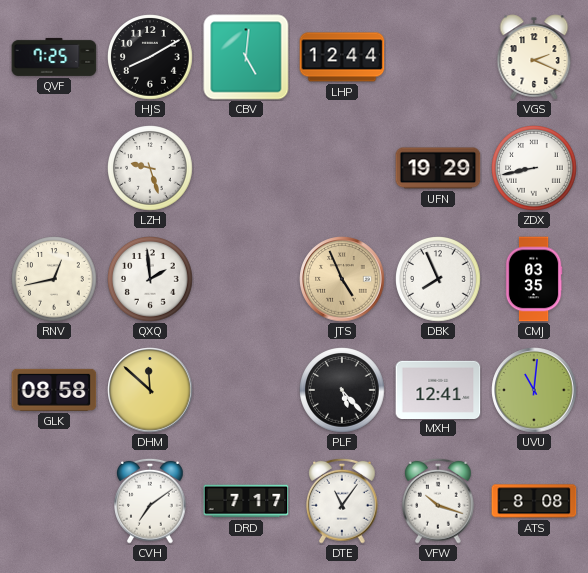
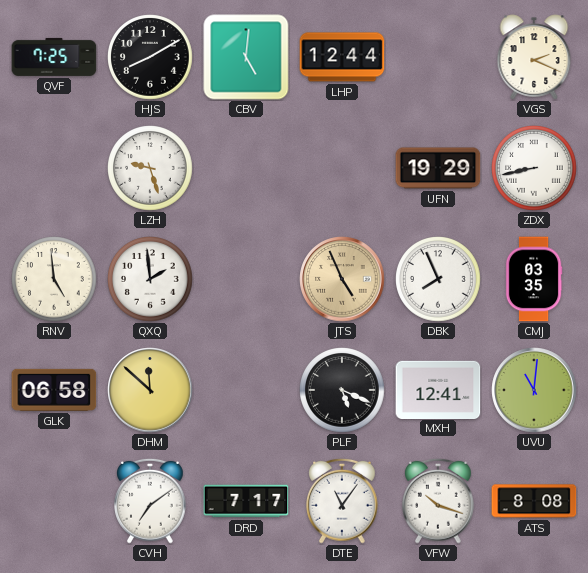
RNV: 12:43 -> 4:59 (54, 279)
GLK: 08:58 -> 06:58 (54, 390)
PLF: 5:23 -> 5:19 (342, 390)
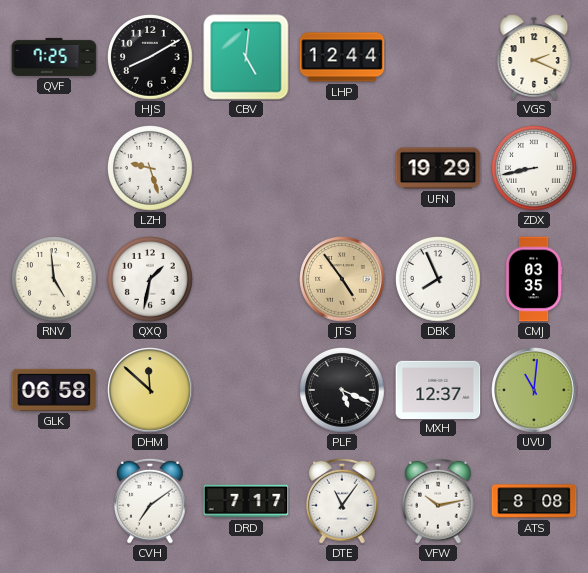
QXQ: 1:59 -> 1:32 (150, 279)
JTS: 4:56 -> 4:54 (342, 279)
MXH: 12:41 -> 12:37 (438, 389)
VFW: 10:18 -> 10:13 (439, 501)
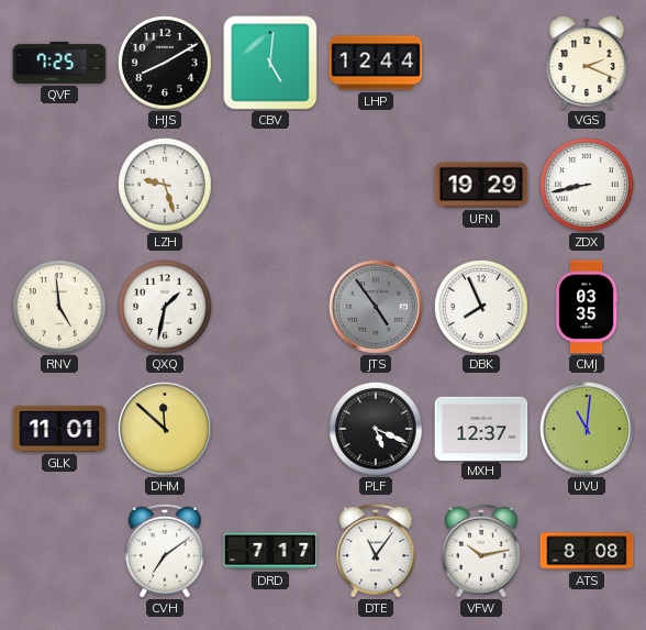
JTS dial: champagne -> grey (376, 307)
GLK: 06:58 -> 11:01 (59, 429)
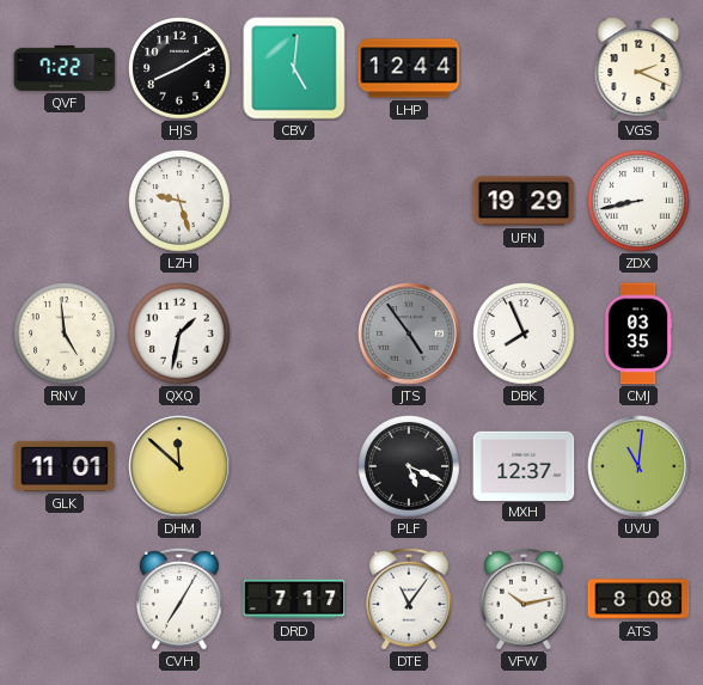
QVF: 7:25 -> 7:22 (65, 68)
CVH: 7:09 -> 7:05 (181, 599)
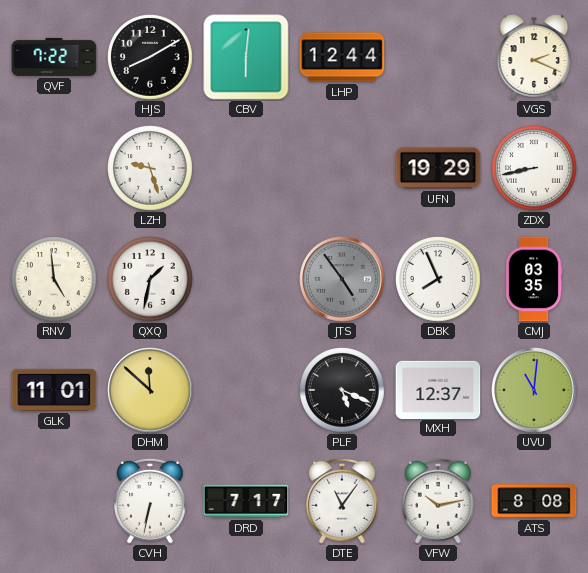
CBV: 5:01 -> 6:01 (246, 57)
CVH: 7:05 -> 6:32 (151, 501)
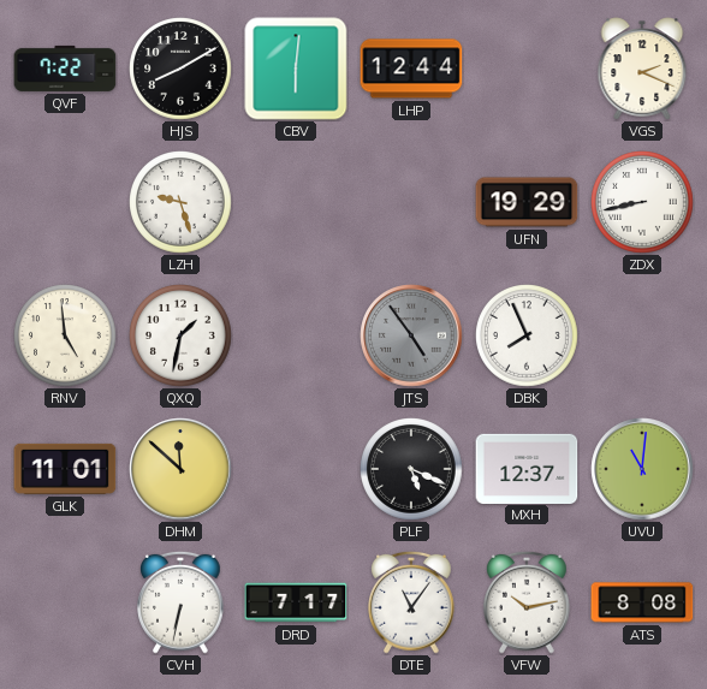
CMJ: 03:35 -> none (534, 279)
